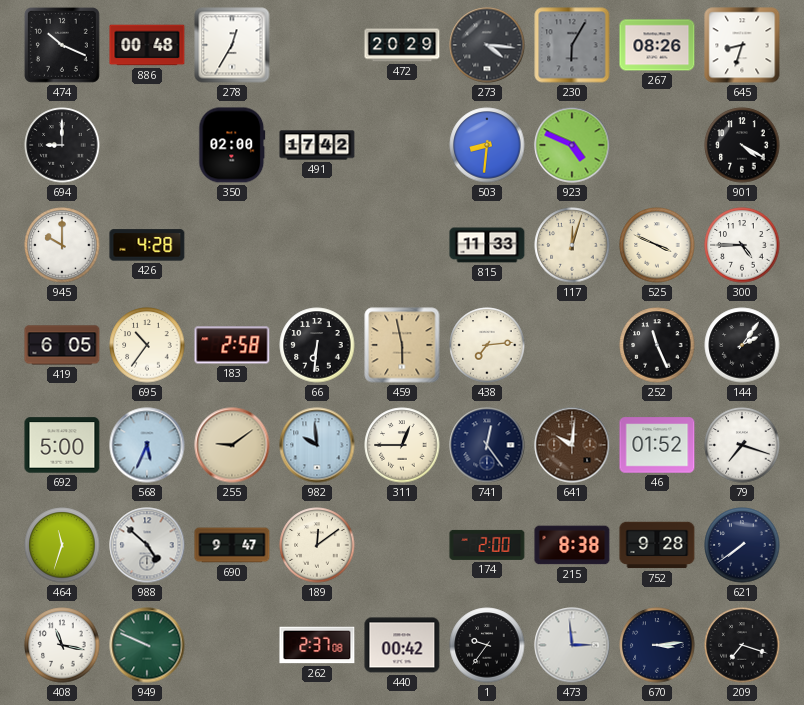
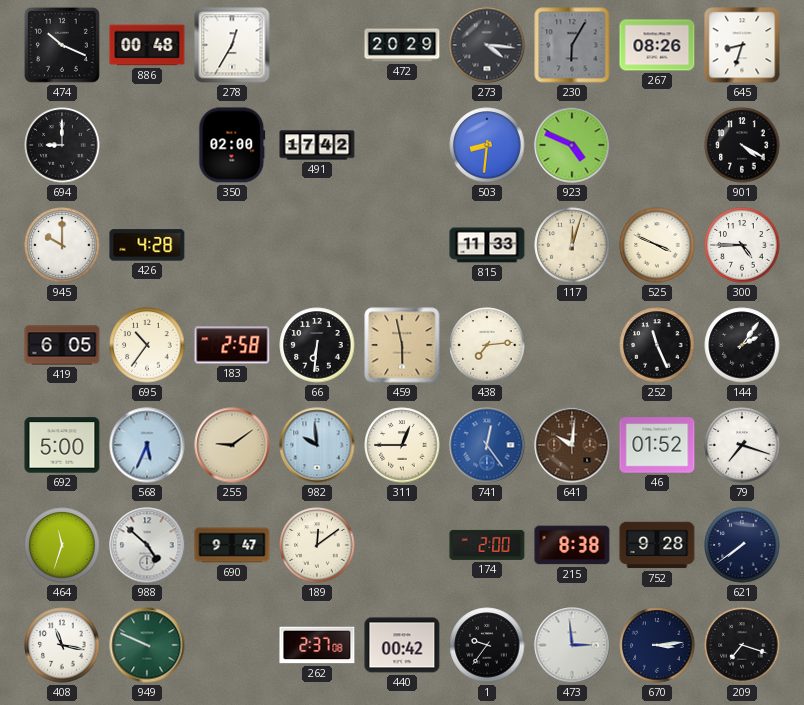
741 dial: navy -> blue (487, 445)
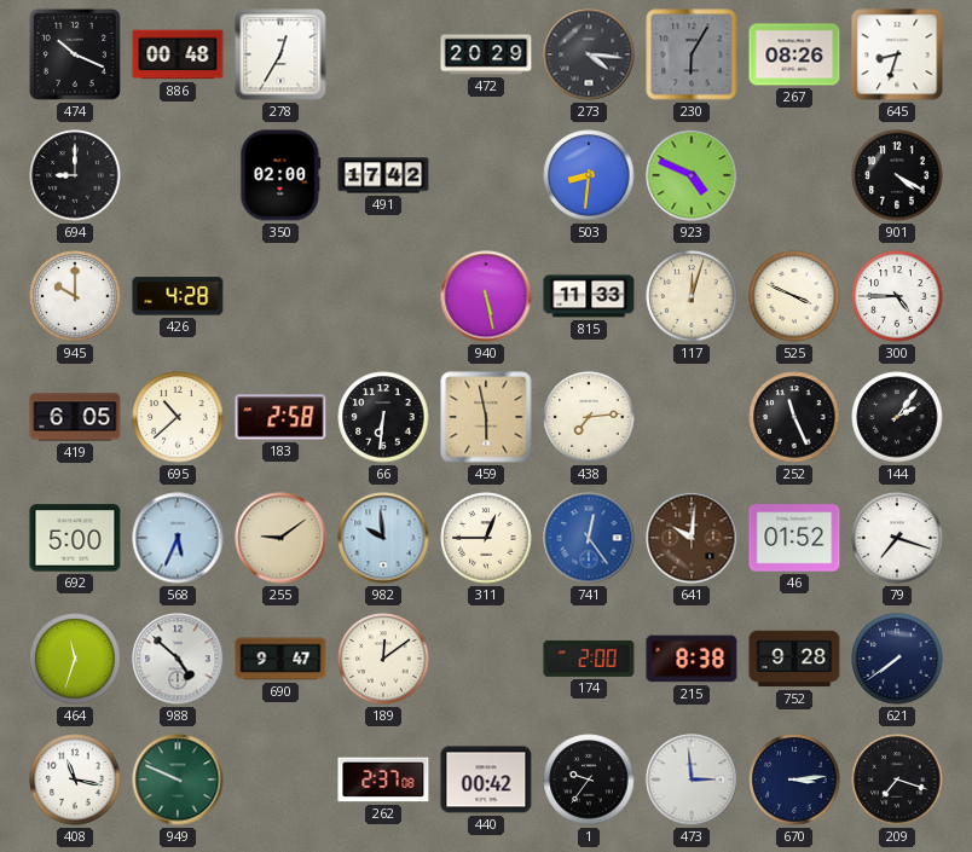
940: none -> 5:28 (486, 296)
695: 10:36 -> 10:38 (178, 417)
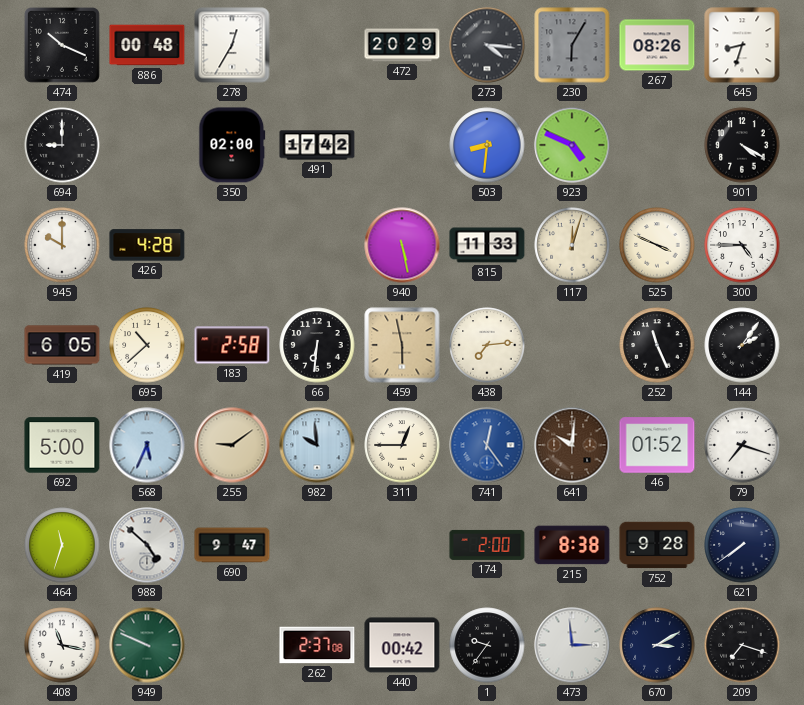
189: 12:09 -> none (383, 659)
670: 3:14 -> 3:10 (657, 645)
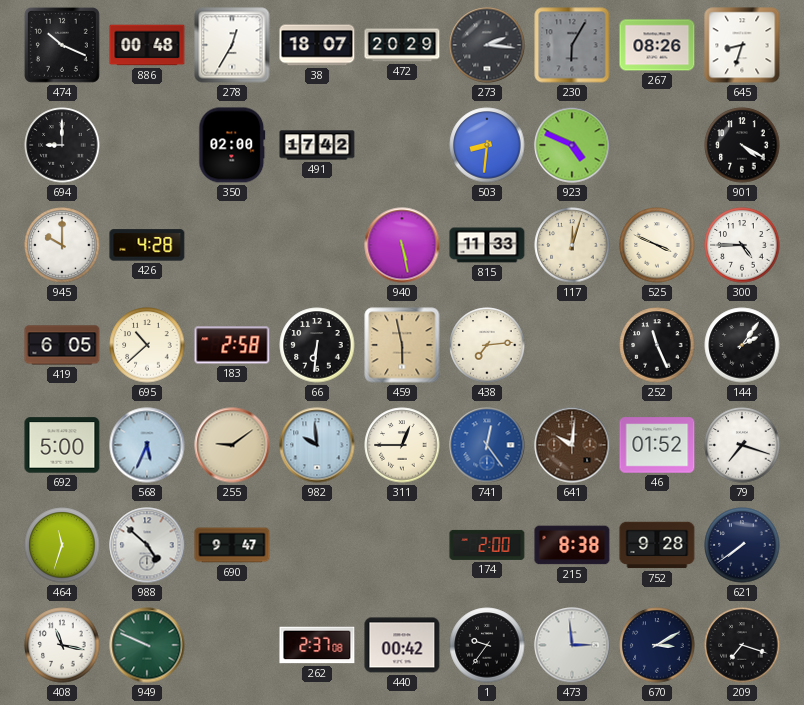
38: none -> 18:07 (317, 45)
273: 4:16 -> 2:16 (487, 45)
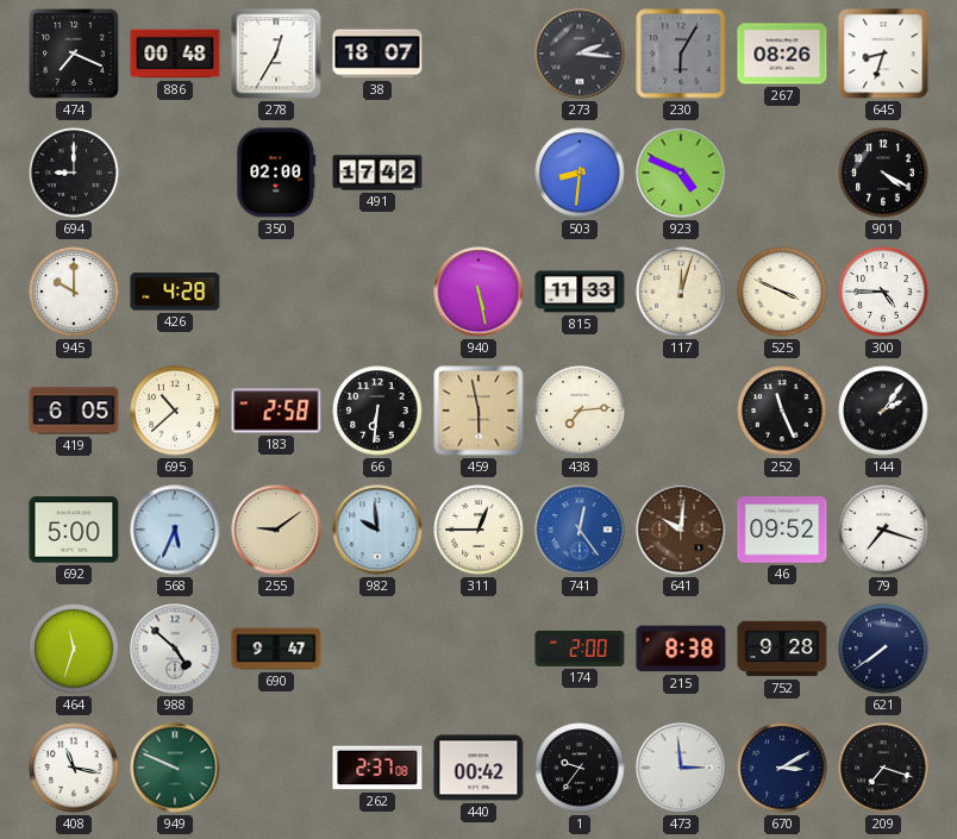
474: 10:19 -> 7:19 (74, 54)
472: 20:29 -> none (402, 45)
46: 01:52 -> 09:52 (782, 530)
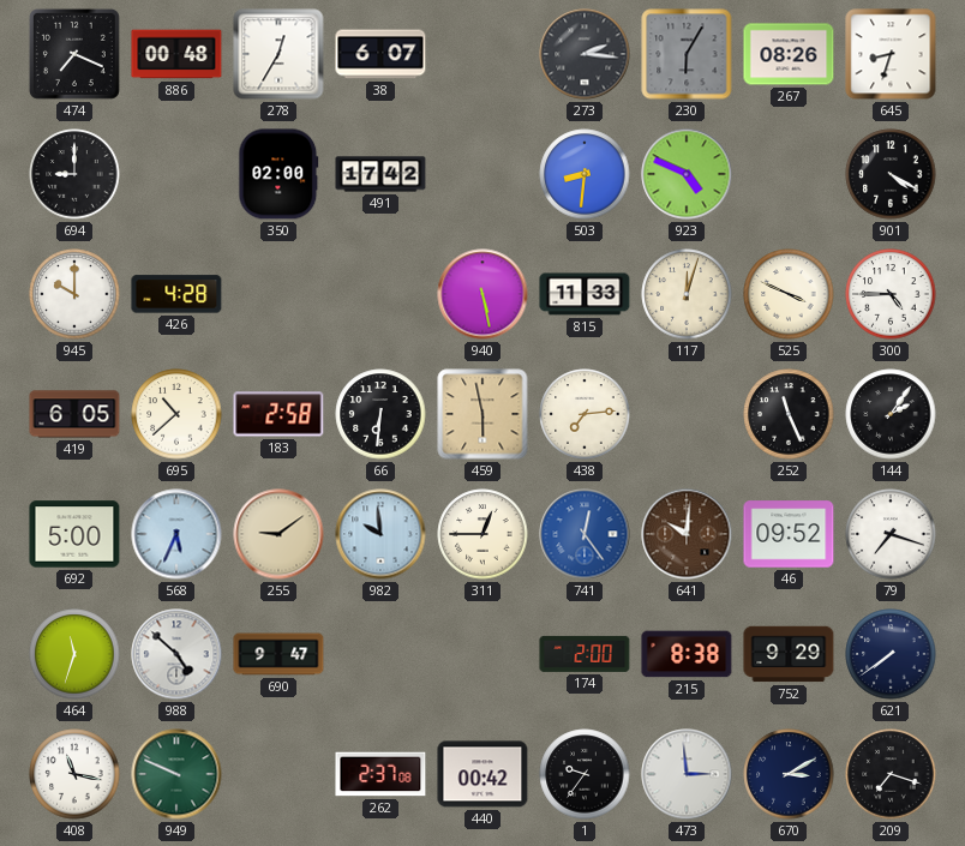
38: 18:07 -> 6:07 (380, 54)
752: 9:28 -> 9:29 (789, 654)
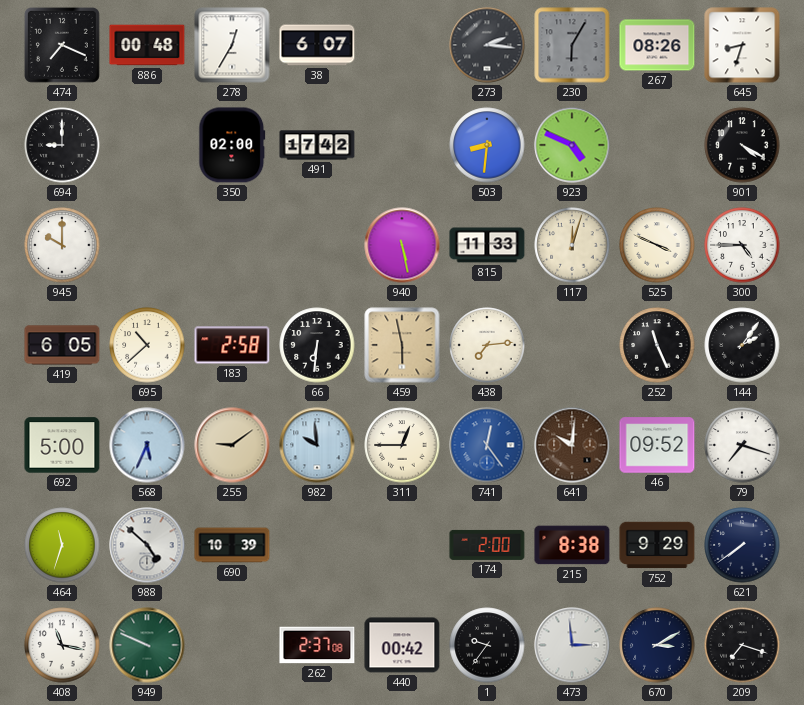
426: 4:28 -> none (176, 294)
690: 9:47 -> 10:39 (232, 545)
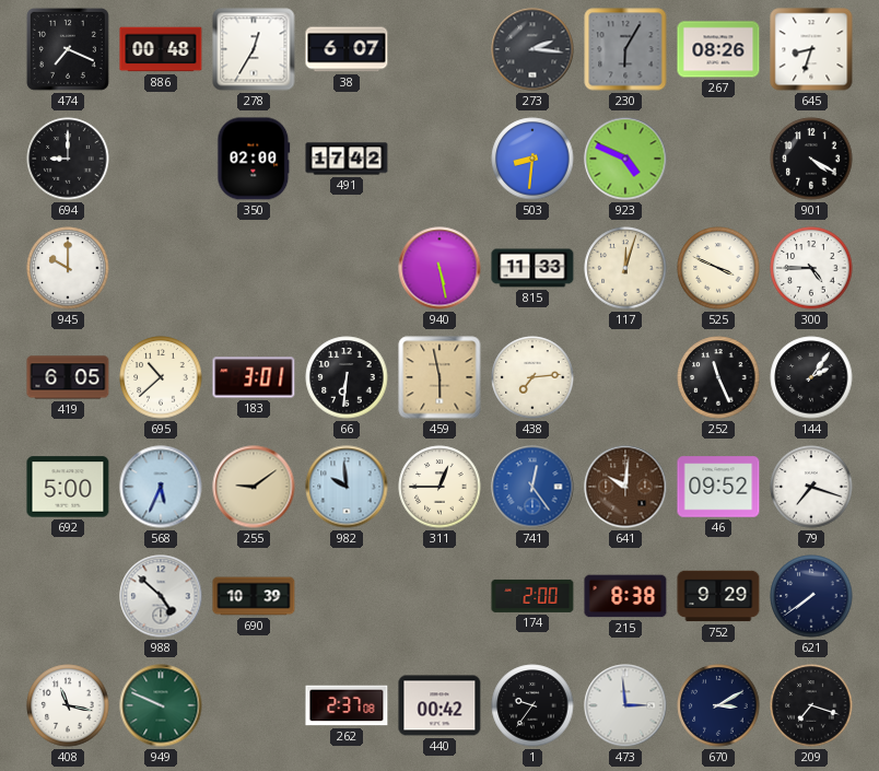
183: 2:58 -> 3:01 (254, 377)
464: 11:33 -> none (62, 545)
